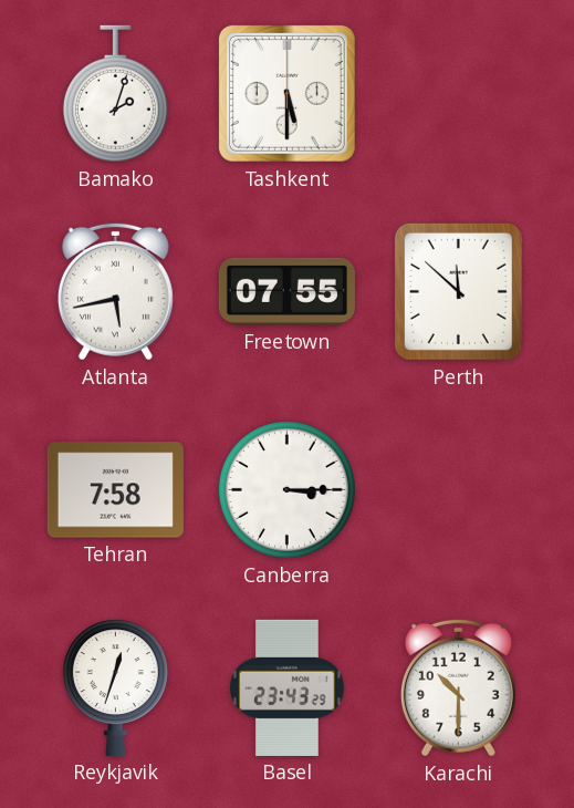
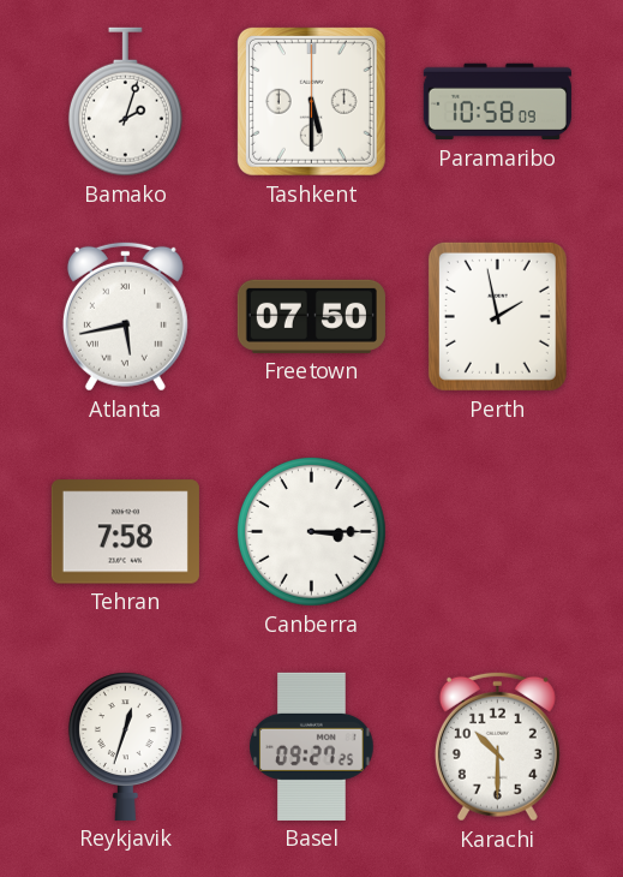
Paramaribo: none -> 10:58 (497, 102)
Freetown: 07:55 -> 07:50 (311, 316)
Perth: 11:52 -> 1:58 (497, 316)
Basel: 23:43 -> 09:27 (312, 746)
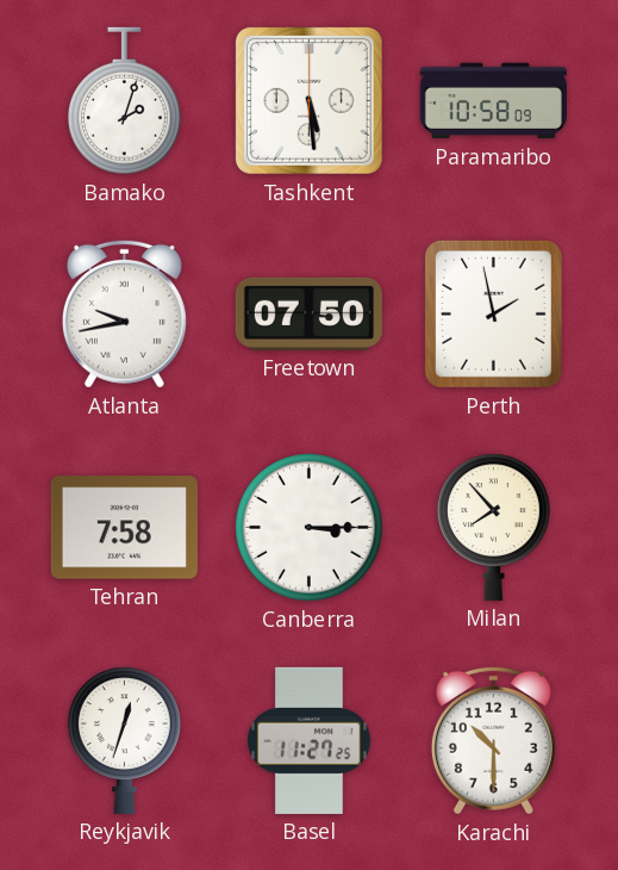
Tashkent: 5:30 -> 5:29 (308, 100)
Atlanta: 5:43 -> 9:43 (124, 313)
Milan: none -> 7:53 (493, 527)
Basel: 09:27 -> 11:27 (310, 740)
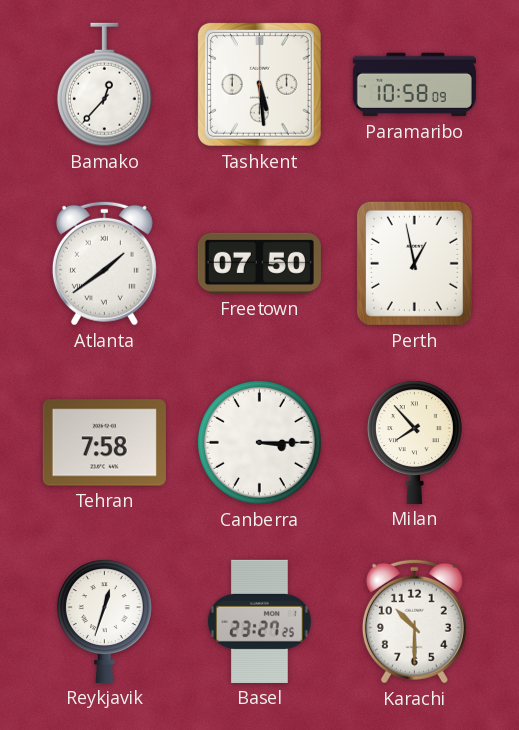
Bamako: 2:03 -> 12:37 (104, 85)
Atlanta: 9:43 -> 1:39 (104, 263)
Perth: 1:58 -> 12:58 (414, 263)
Basel: 11:27 -> 23:27 (260, 621)
